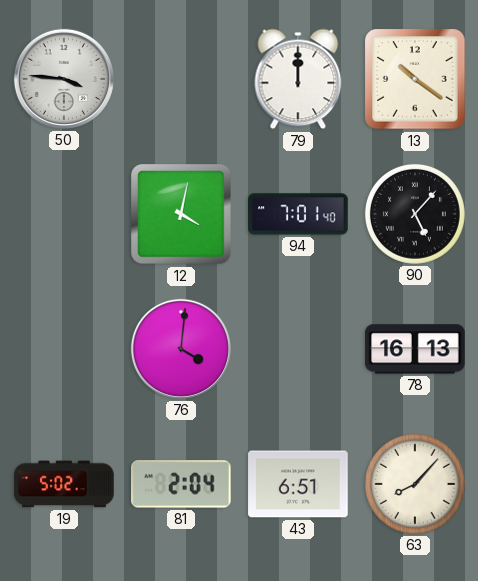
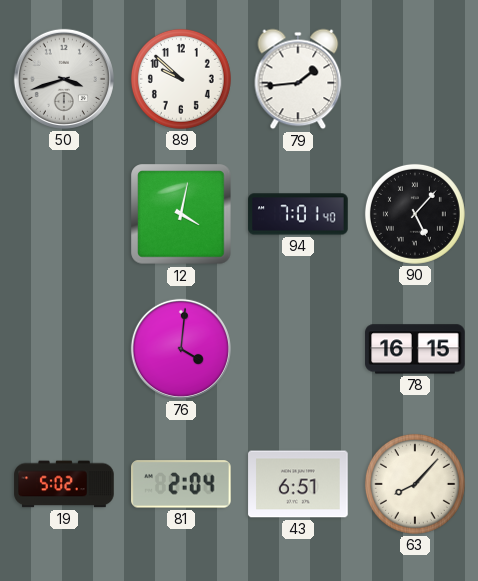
50: 3:46 -> 3:42 (64, 79)
89: none -> 9:52 (181, 79)
79: 12:00 -> 1:44 (298, 79)
13: 10:21 -> none (415, 79)
78: 16:13 -> 16:15 (415, 349)
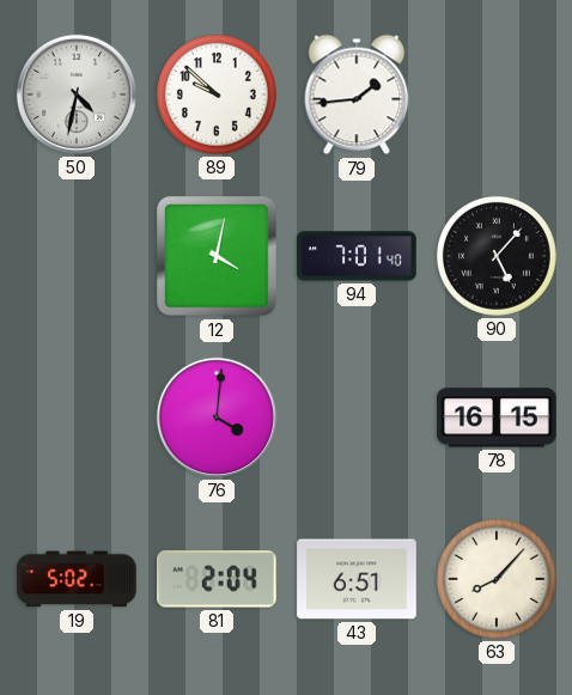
50: 3:42 -> 4:32 (77, 95)
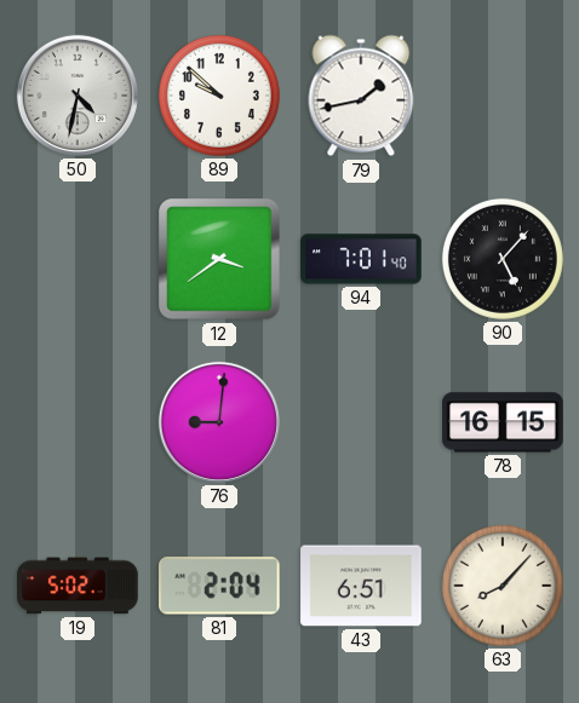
79: 1:44 -> 1:43 (361, 96)
12: 4:02 -> 3:39 (219, 259)
76: 4:01 -> 9:01 (219, 422)
